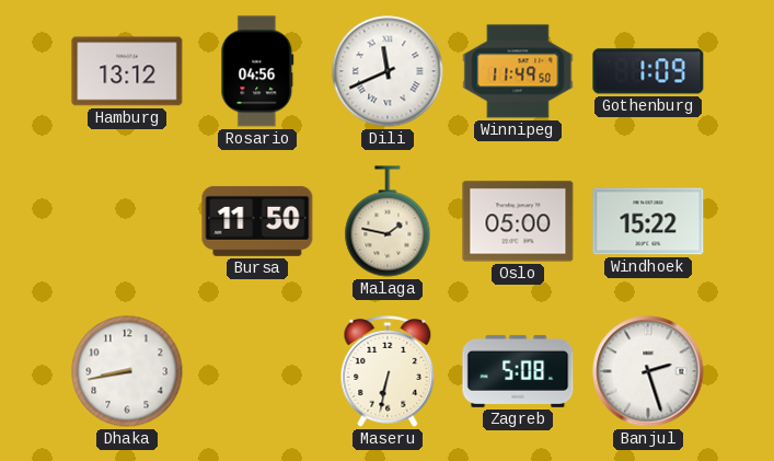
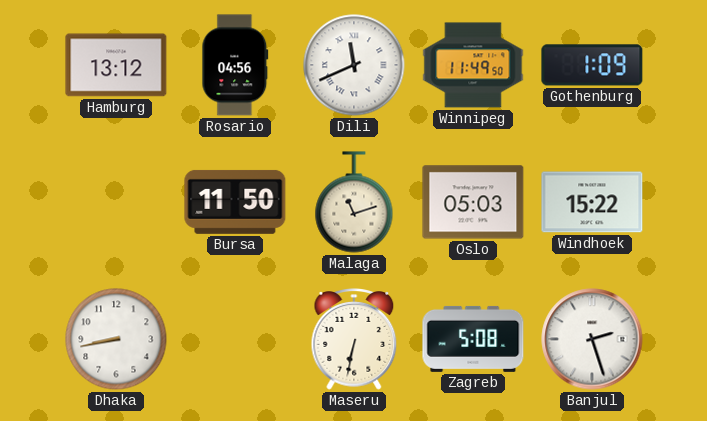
Malaga: 1:47 -> 11:12 (354, 202)
Oslo: 05:00 -> 05:03 (473, 202)
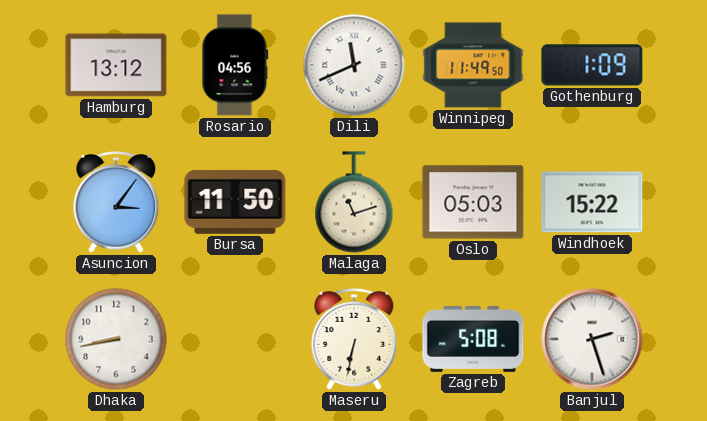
Asuncion: none -> 3:06 (116, 202)
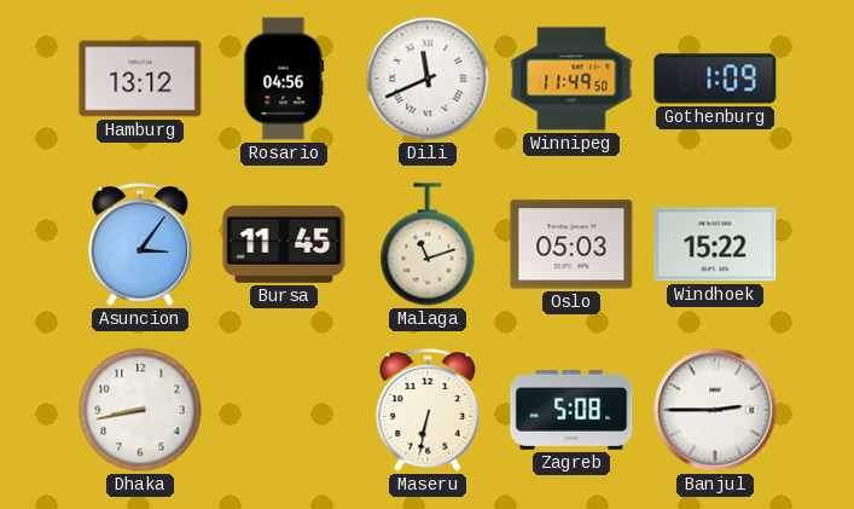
Bursa: 11:50 -> 11:45 (284, 244)
Banjul: 2:27 -> 2:45 (715, 410)
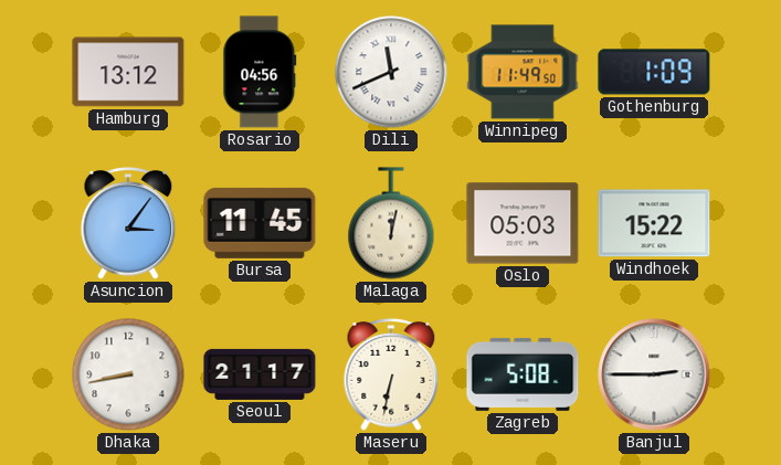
Malaga: 11:12 -> 12:02 (391, 223)
Seoul: none -> 21:17 (260, 374)
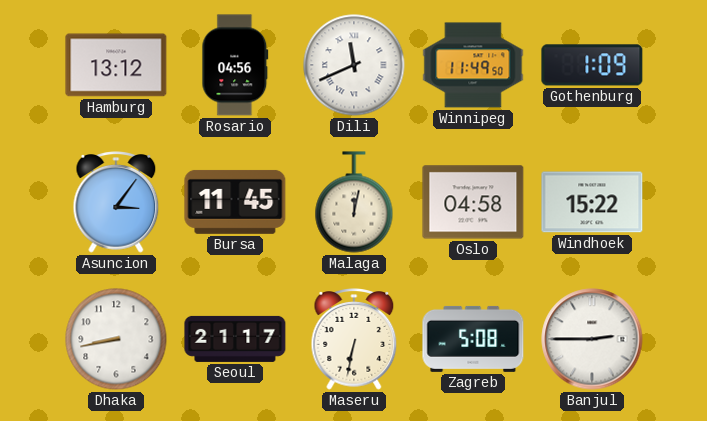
Oslo: 05:03 -> 04:58 (473, 202)
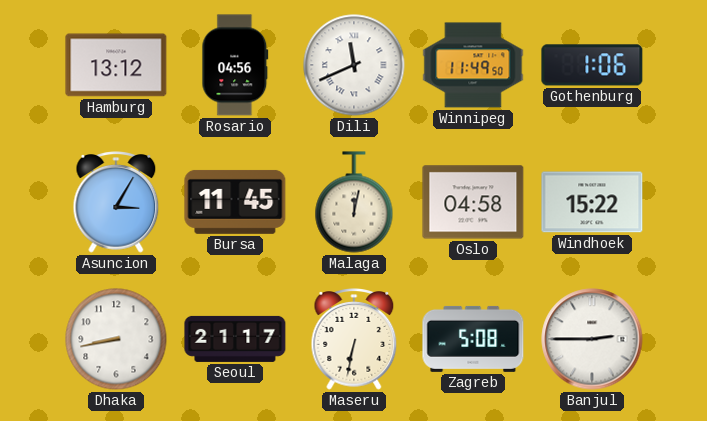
Gothenburg: 1:09 -> 1:06 (592, 65)
Asuncion: 3:06 -> 3:05 (116, 202)
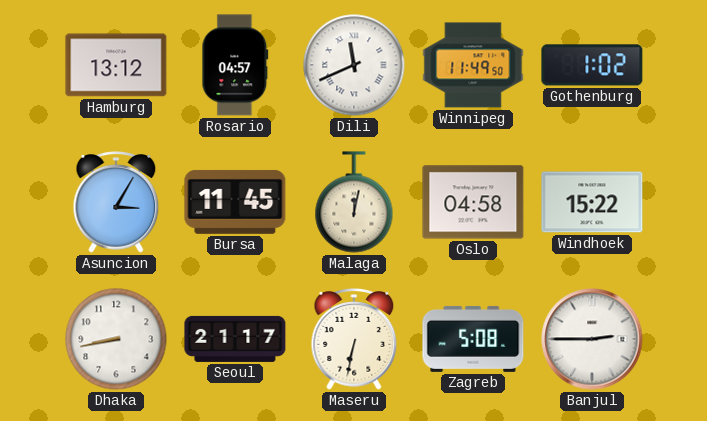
Rosario: 04:56 -> 04:57 (235, 65)
Gothenburg: 1:06 -> 1:02 (592, 65)
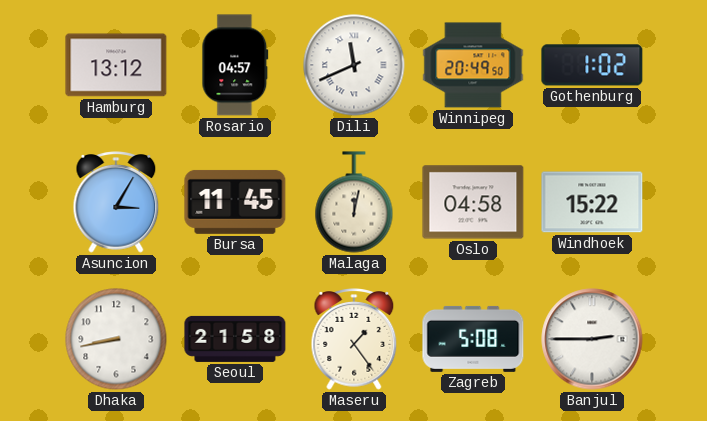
Winnipeg: 11:49 -> 20:49 (473, 65)
Seoul: 21:17 -> 21:58 (235, 339)
Maseru: 6:32 -> 1:24 (354, 339)
